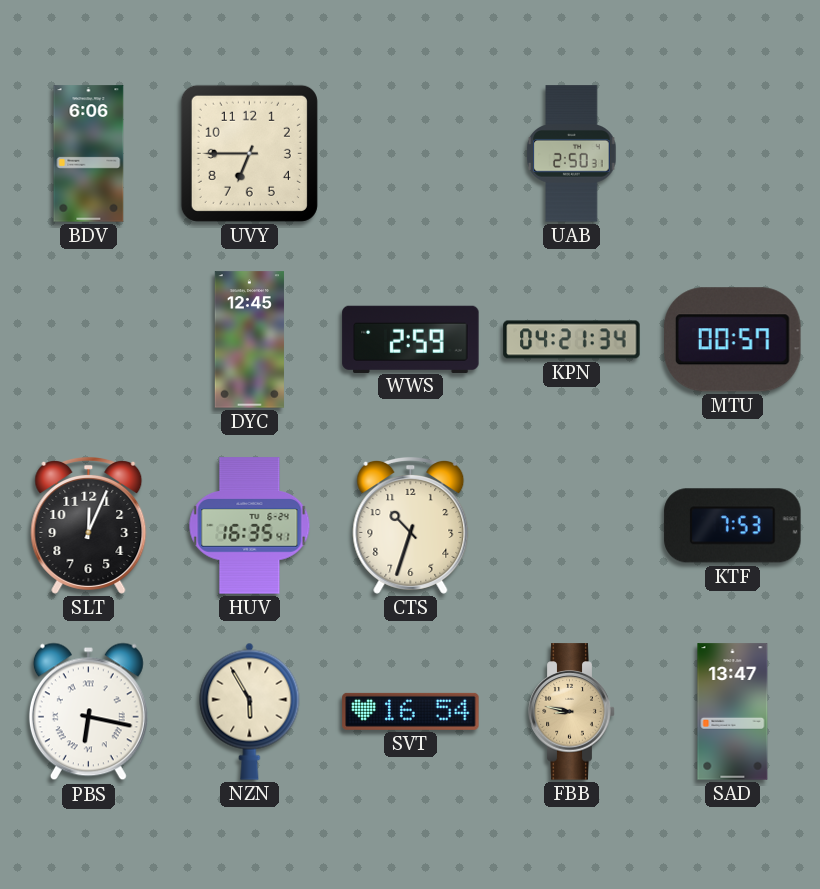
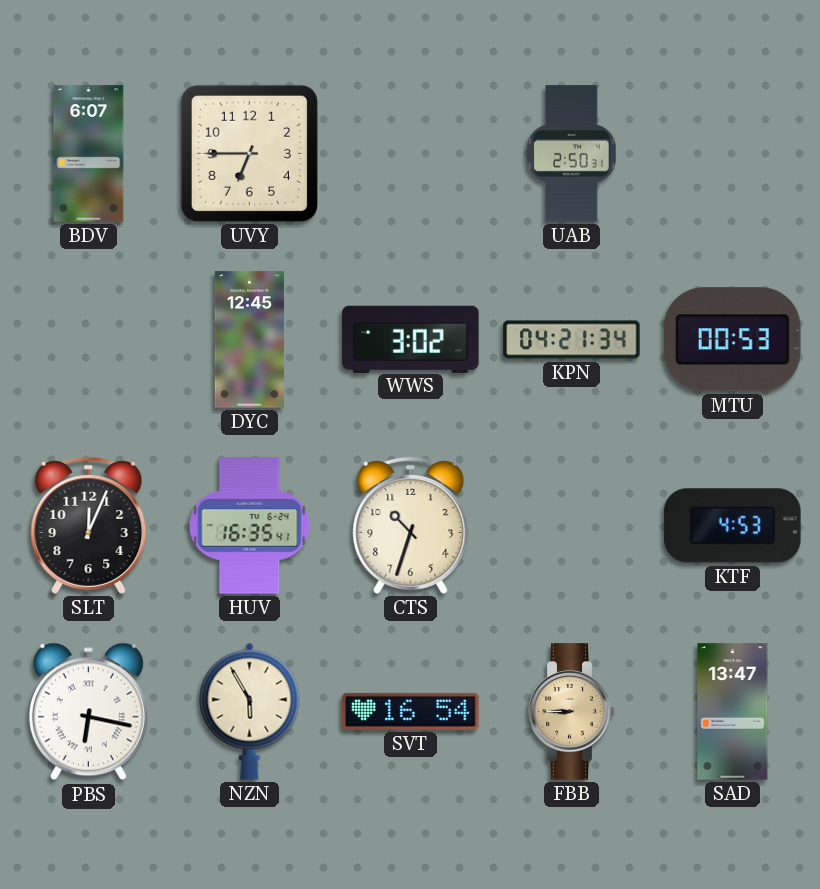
BDV: 6:06 -> 6:07 (89, 154)
WWS: 2:59 -> 3:02 (411, 339)
MTU: 00:57 -> 00:53 (733, 340)
KTF: 7:53 -> 4:53 (733, 526)
FBB: 8:47 -> 8:45 (572, 712)
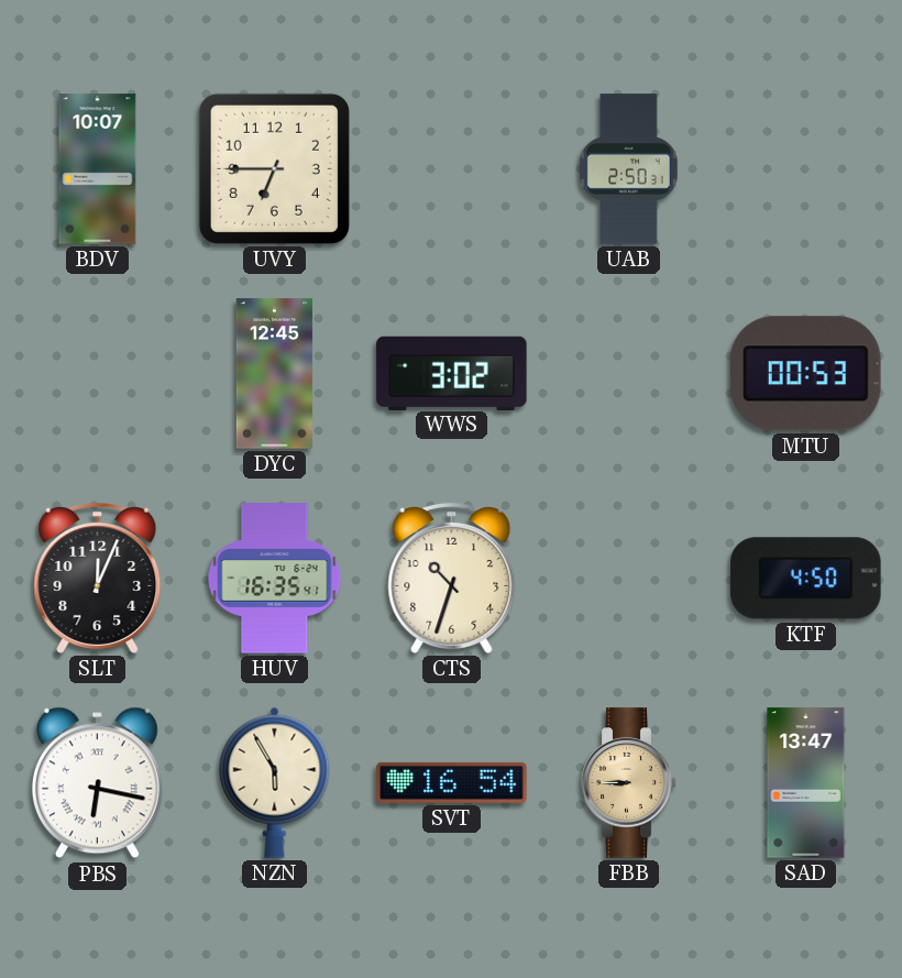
BDV: 6:07 -> 10:07 (98, 169)
KPN: 04:21 -> none (572, 340)
KTF: 4:53 -> 4:50 (806, 579)
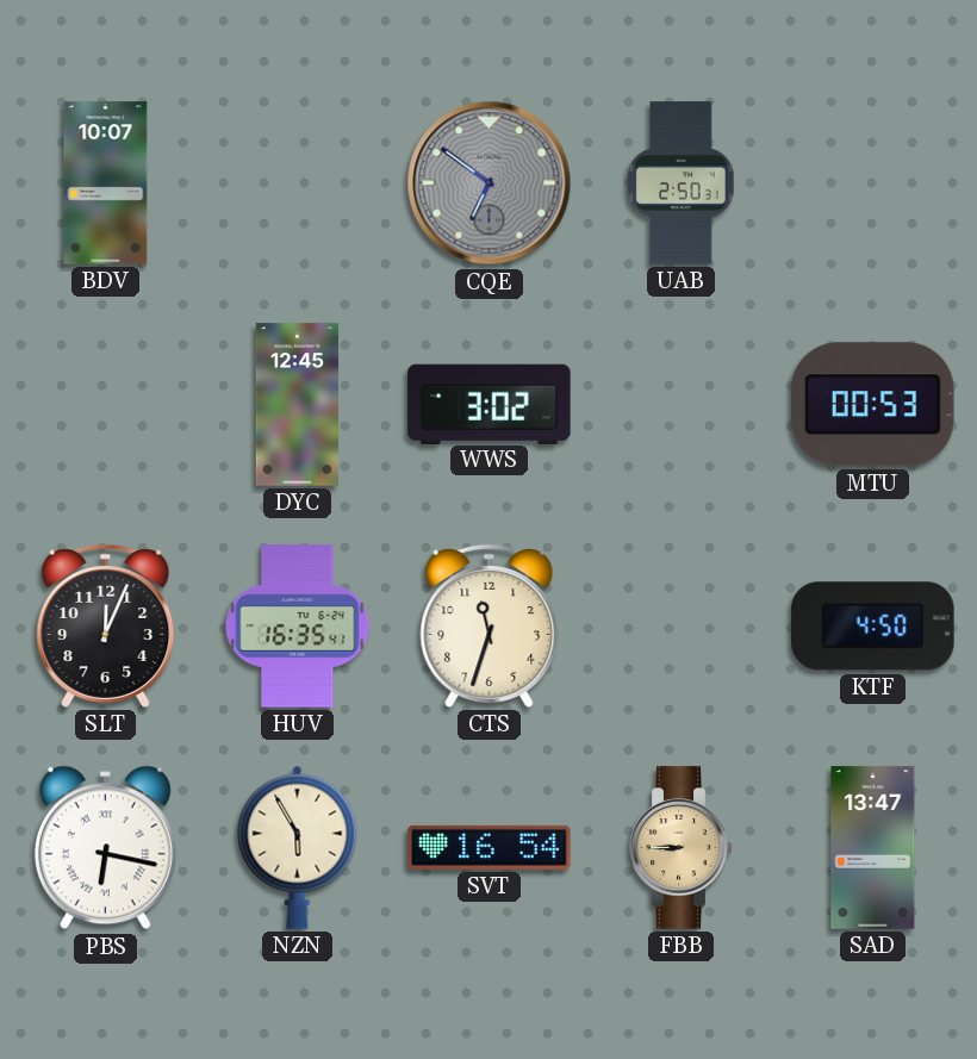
UVY: 6:45 -> none (274, 168)
CQE: none -> 6:51 (490, 183)
CTS: 10:33 -> 11:33 (490, 625)
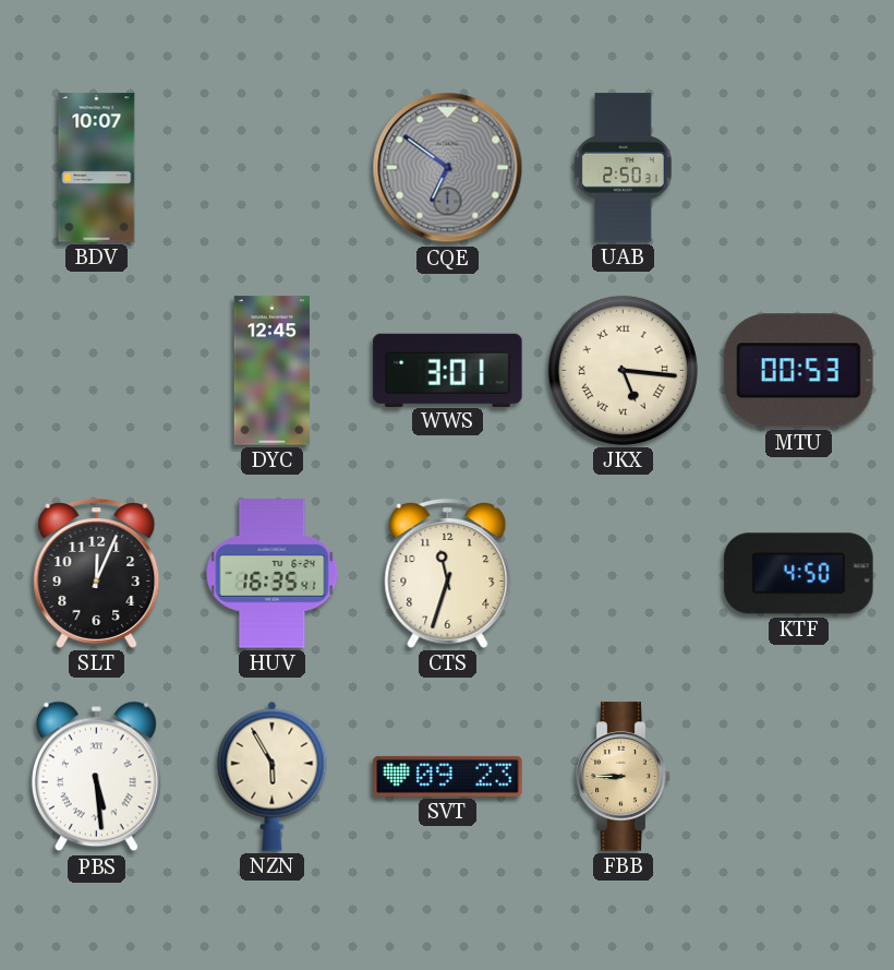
WWS: 3:02 -> 3:01 (448, 370)
JKX: none -> 5:16 (623, 370)
PBS: 6:17 -> 5:29 (96, 777)
SVT: 16:54 -> 09:23 (448, 776)
SAD: 13:47 -> none (873, 848)
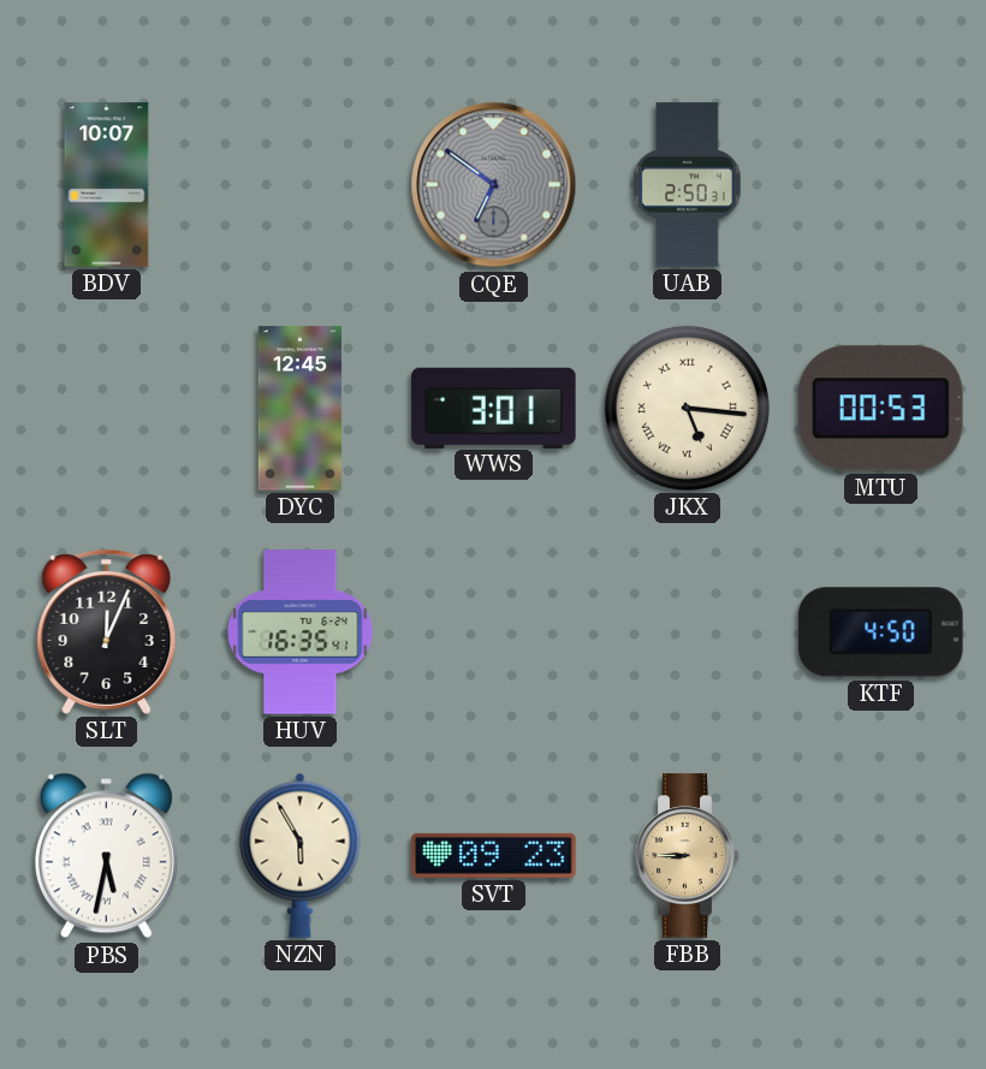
CTS: 11:33 -> none (448, 573)
PBS: 5:29 -> 5:32 (106, 856)
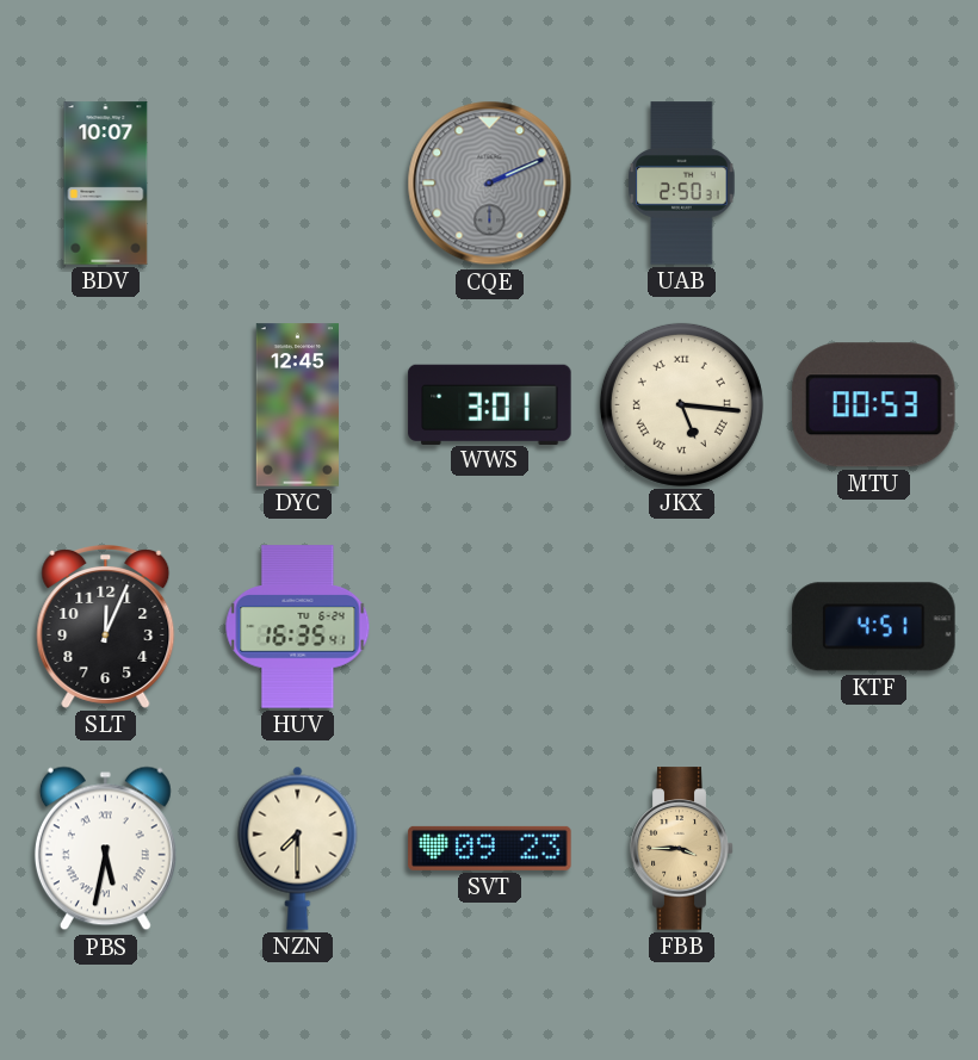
CQE: 6:51 -> 2:11 (490, 184)
KTF: 4:50 -> 4:51 (874, 627)
NZN: 5:55 -> 7:30 (298, 848)
FBB: 8:45 -> 3:45 (682, 849)
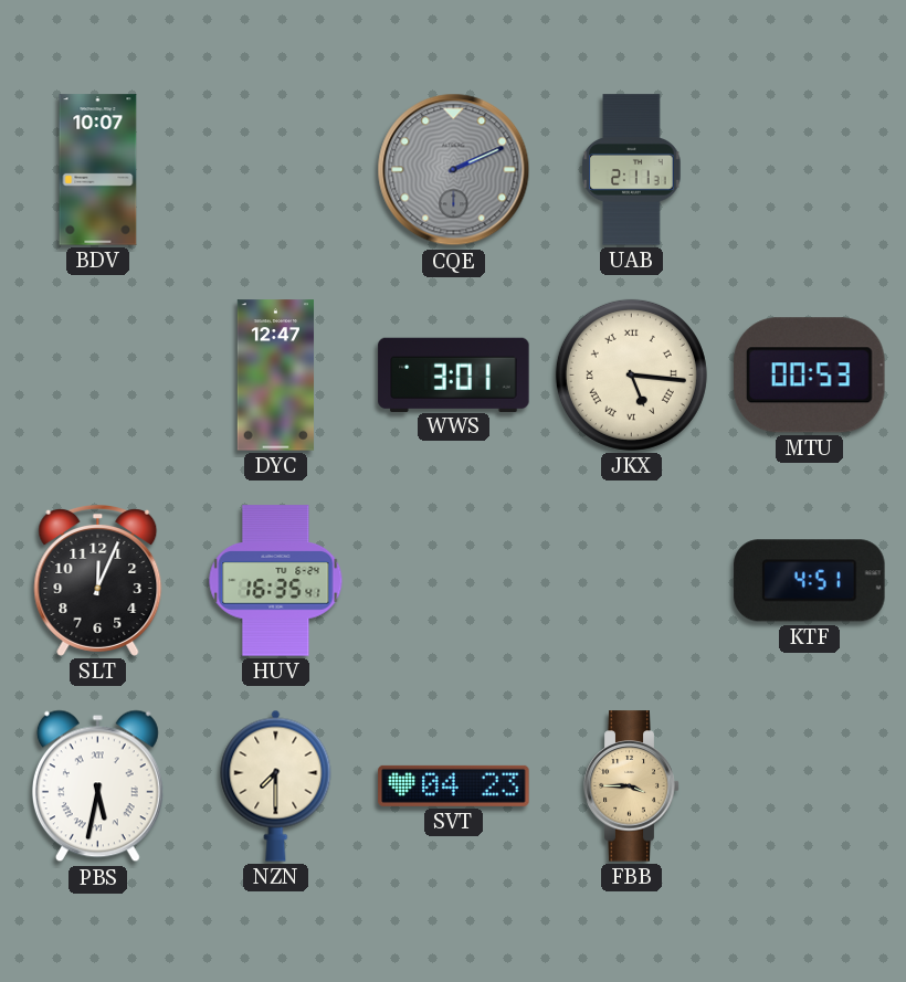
UAB: 2:50 -> 2:11 (632, 170)
DYC: 12:45 -> 12:47 (275, 376)
SVT: 09:23 -> 04:23 (454, 785)
